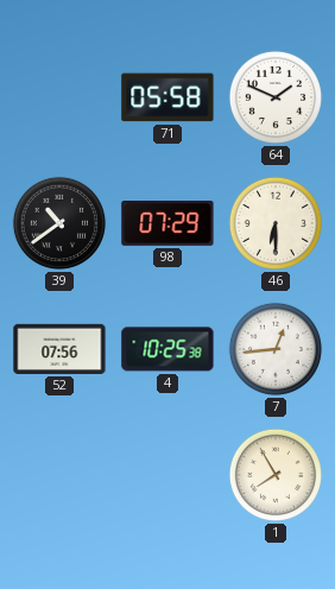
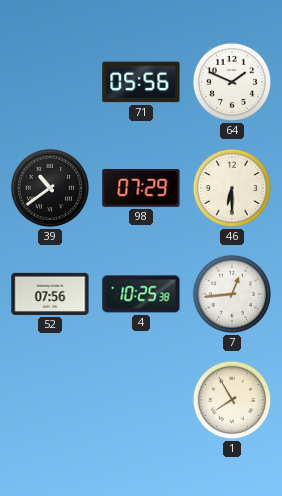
71: 05:58 -> 05:56 (141, 82)
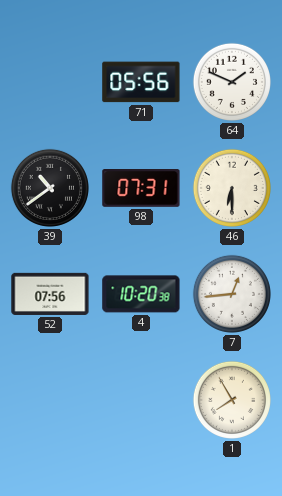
98: 07:29 -> 07:31 (141, 189)
4: 10:25 -> 10:20 (141, 294)
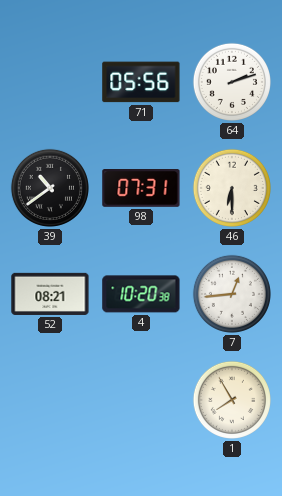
64: 1:49 -> 2:12 (232, 82)
52: 07:56 -> 08:21 (50, 294)
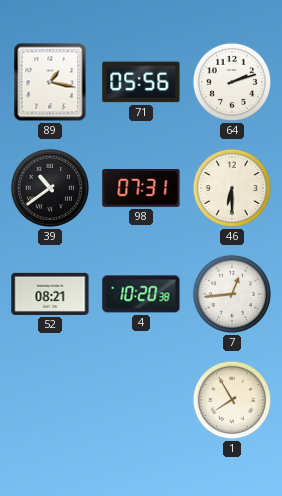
89: none -> 1:17 (50, 82)
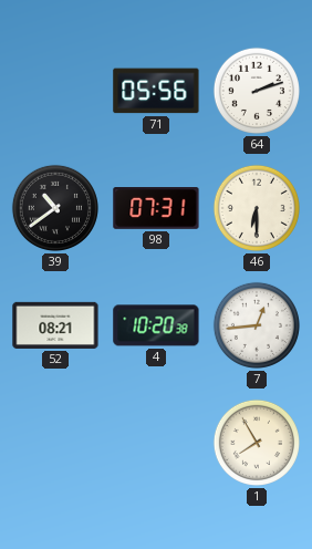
89: 1:17 -> none (50, 82)
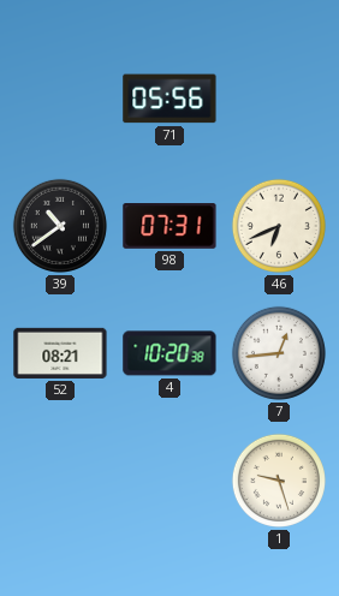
64: 2:12 -> none (257, 91)
46: 6:30 -> 6:41 (279, 226)
1: 7:55 -> 9:27 (279, 481)
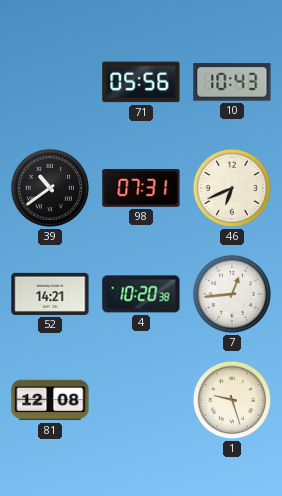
10: none -> 10:43 (232, 82)
52: 08:21 -> 14:21 (50, 294)
81: none -> 12:08 (50, 400)
